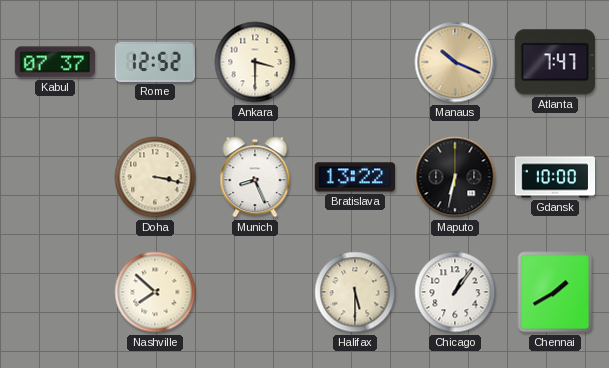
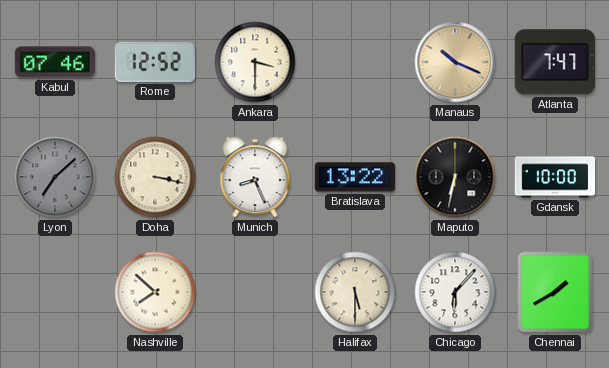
Kabul: 07:37 -> 07:46 (54, 62)
Lyon: none -> 7:08 (55, 177)
Chicago: 1:06 -> 6:07 (455, 292)
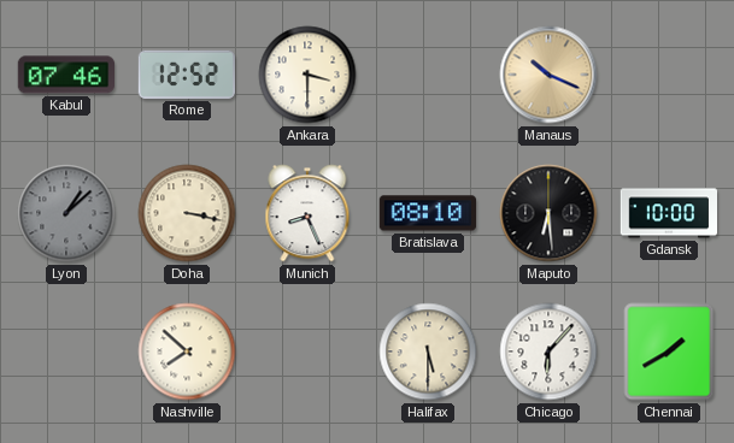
Atlanta: 7:47 -> none (555, 62)
Lyon: 7:08 -> 1:08 (66, 213)
Bratislava: 13:22 -> 08:10 (427, 213)
Maputo: 6:32 -> 6:29 (548, 213)
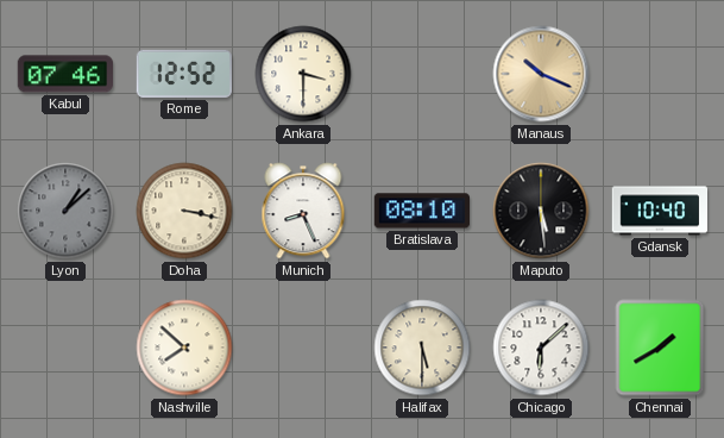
Maputo: 6:29 -> 5:29 (541, 211)
Gdansk: 10:00 -> 10:40 (660, 211)
Chicago: 6:07 -> 6:08 (541, 348)
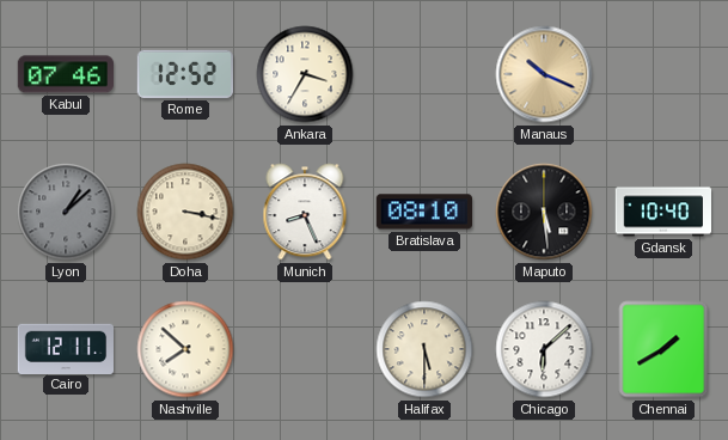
Ankara: 3:30 -> 3:35 (305, 74)
Cairo: none -> 12:11 (65, 348)
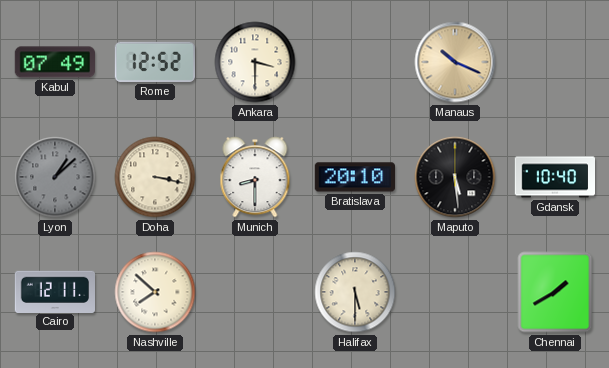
Kabul: 07:46 -> 07:49 (54, 62)
Ankara: 3:35 -> 3:30 (255, 62)
Munich: 8:26 -> 8:30 (255, 177)
Bratislava: 08:10 -> 20:10 (354, 177)
Chicago: 6:08 -> none (544, 349)
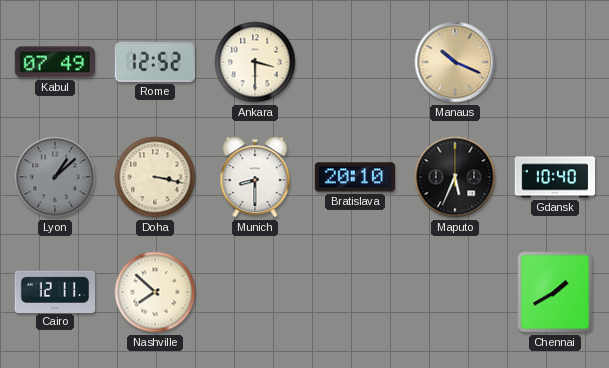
Maputo: 5:29 -> 5:34 (455, 177)
Halifax: 5:30 -> none (355, 292)
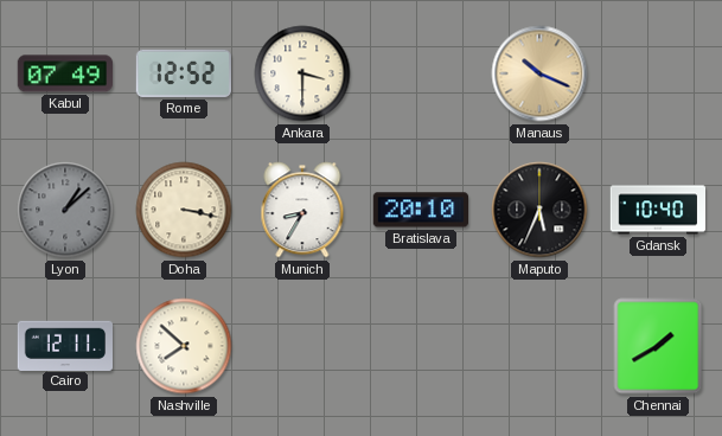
Munich: 8:30 -> 8:35 (302, 210)
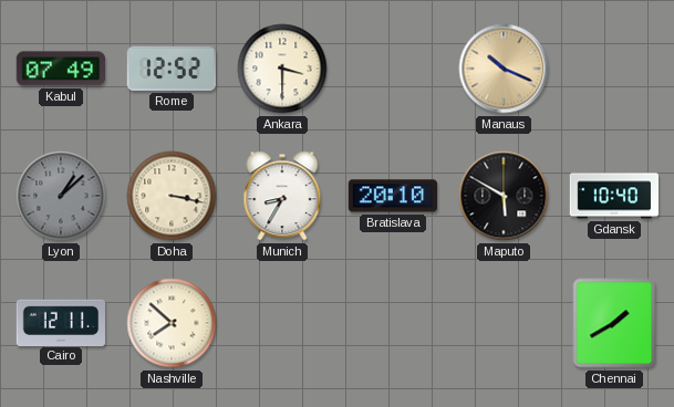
Maputo: 5:34 -> 5:50 (504, 196)
